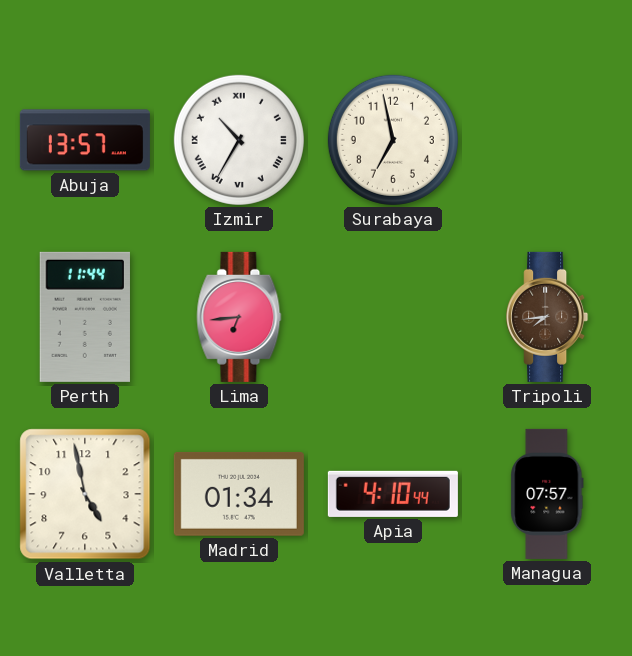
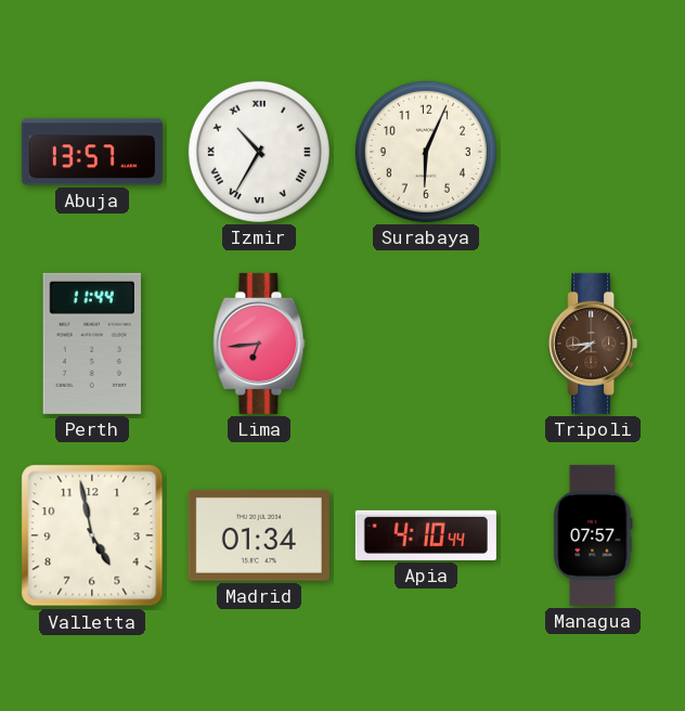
Surabaya: 6:58 -> 6:04 (426, 152)
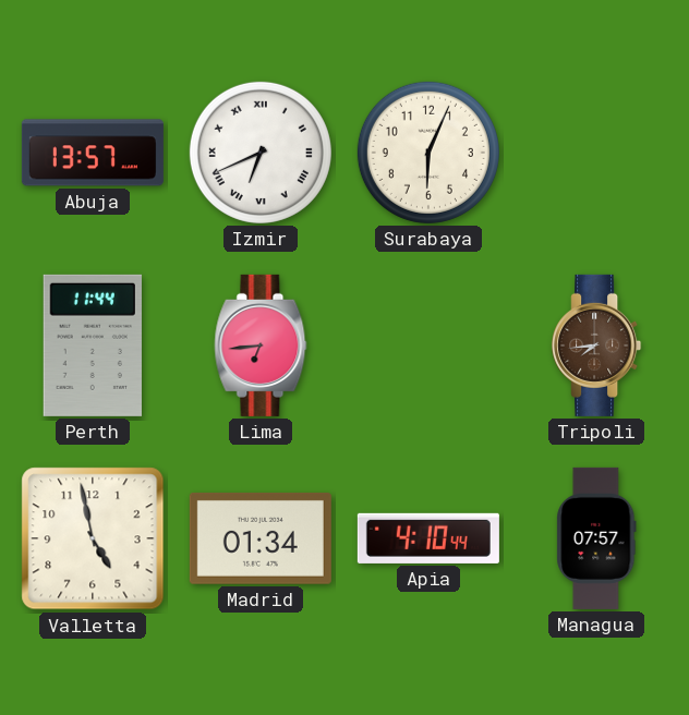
Izmir: 10:35 -> 6:41 (261, 153)
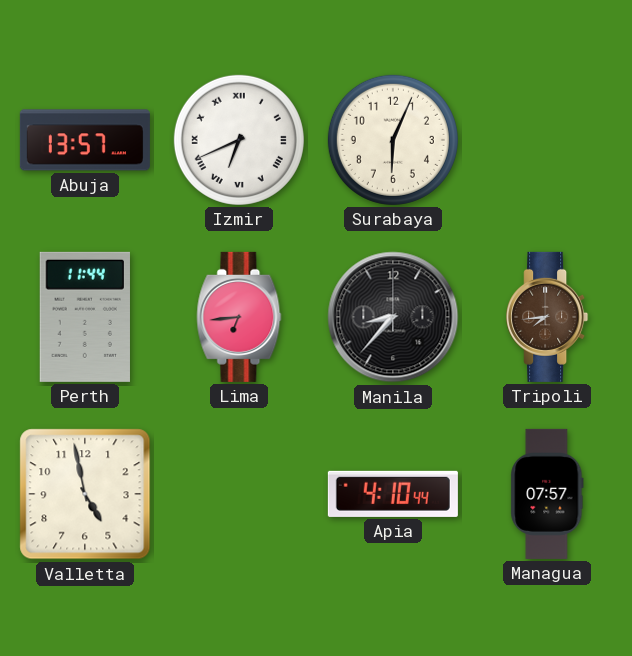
Manila: none -> 8:37 (393, 317)
Madrid: 01:34 -> none (261, 538)
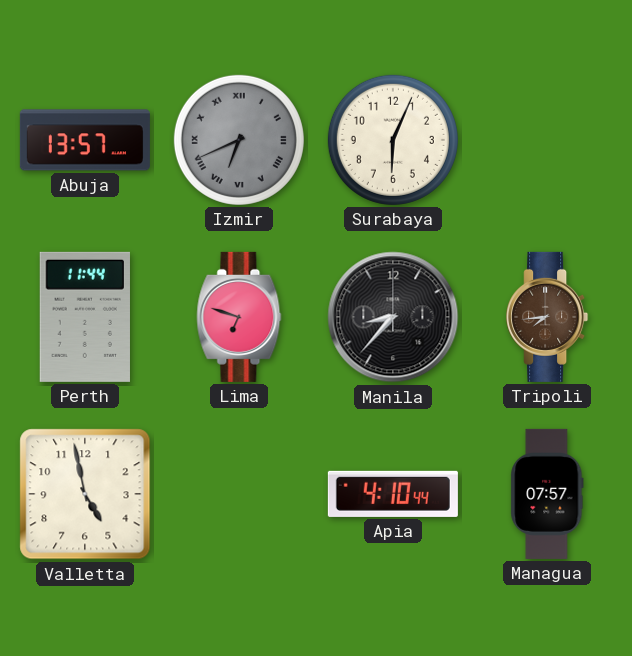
Izmir dial: white -> grey (239, 140)
Lima: 6:44 -> 6:48 (239, 317)
